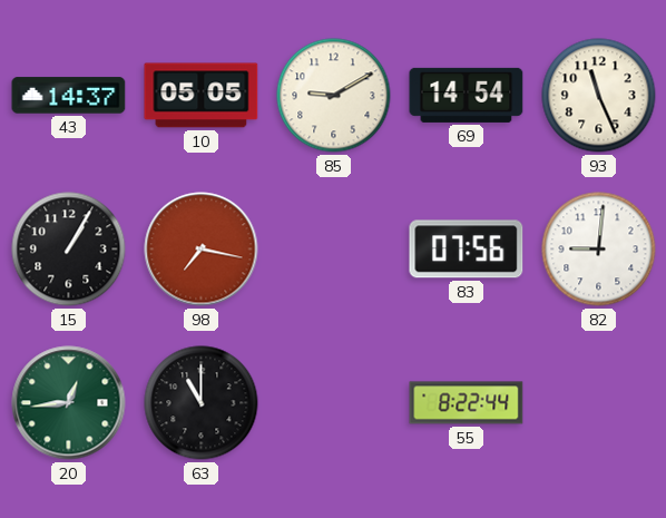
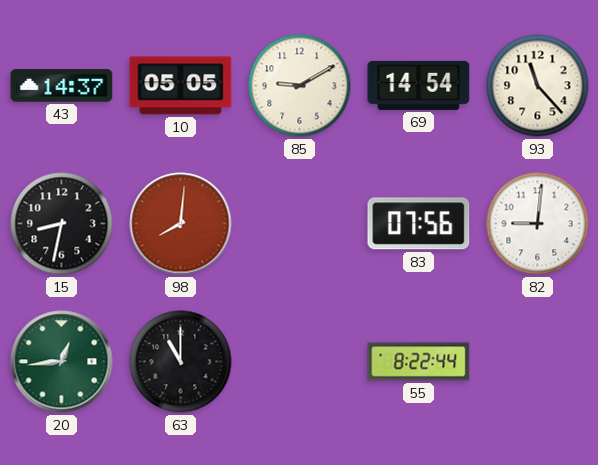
93: 11:26 -> 11:23 (538, 86)
15: 1:05 -> 8:32 (62, 224)
98: 7:17 -> 8:01 (181, 224)
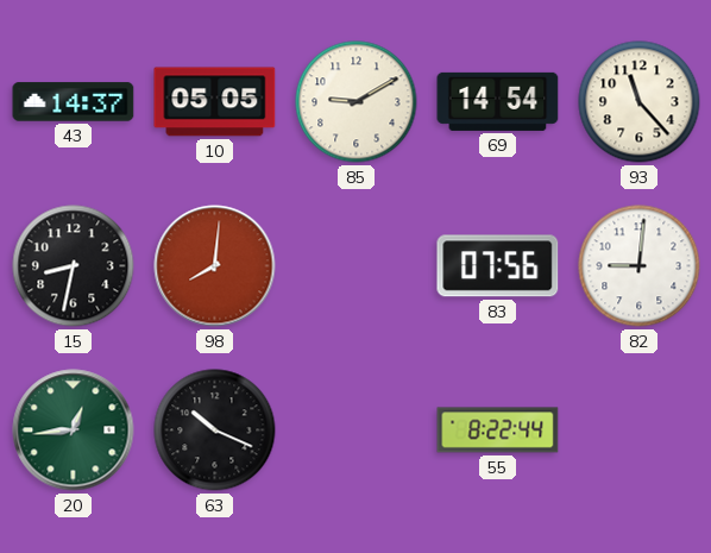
63: 11:00 -> 10:19 (215, 431)
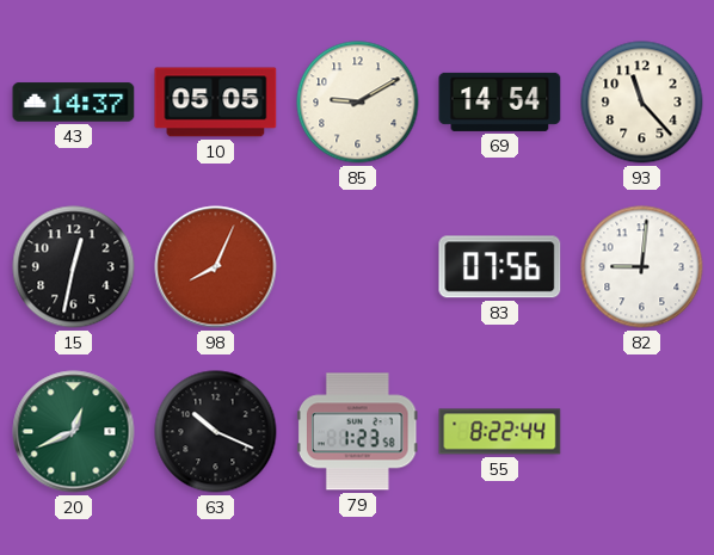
15: 8:32 -> 12:32 (74, 267)
98: 8:01 -> 8:04 (216, 267)
20: 12:44 -> 12:41 (74, 432)
79: none -> 1:23 (358, 432)
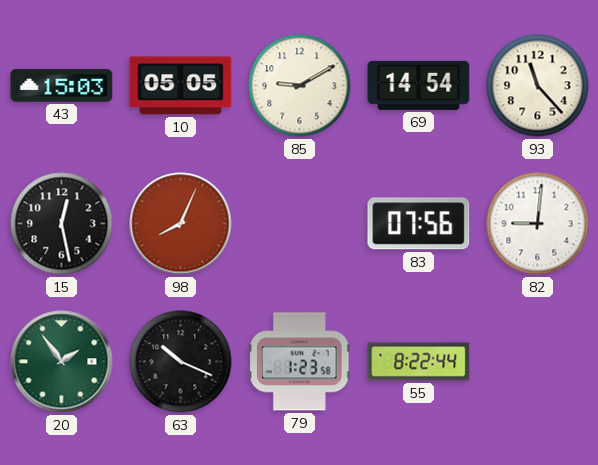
43: 14:37 -> 15:03 (62, 86)
15: 12:32 -> 12:28 (62, 224)
20: 12:41 -> 1:54 (62, 362)
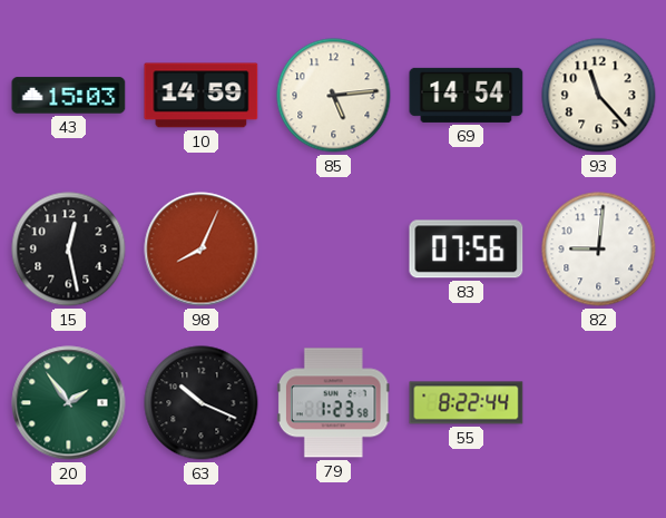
10: 05:05 -> 14:59 (202, 96)
85: 9:10 -> 5:14 (334, 96)
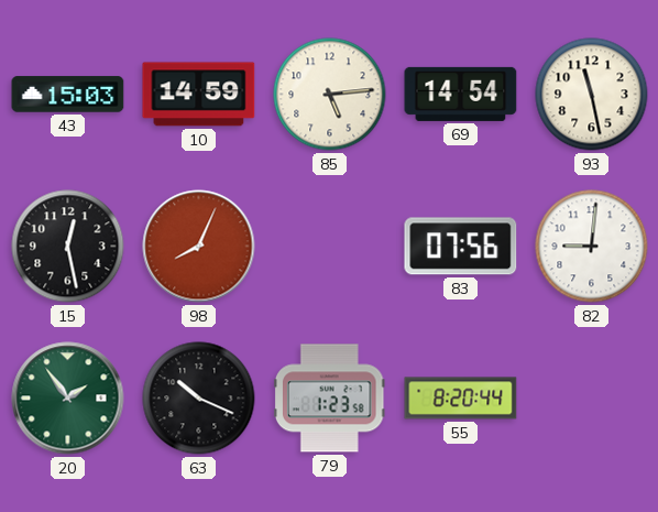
93: 11:23 -> 11:28 (592, 95)
55: 8:22 -> 8:20 (461, 399)
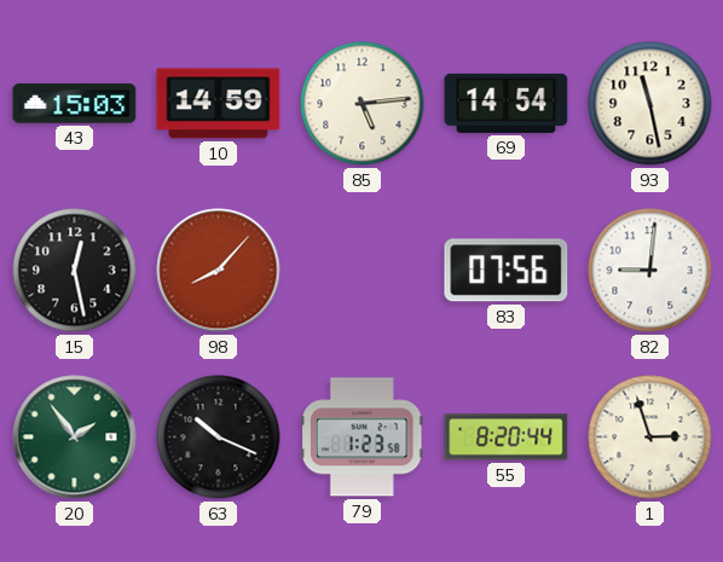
98: 8:04 -> 8:07 (219, 271)
1: none -> 2:57 (650, 438)
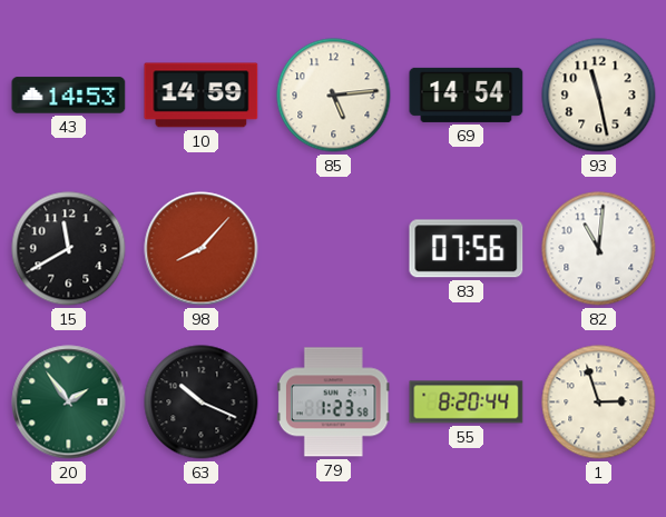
43: 15:03 -> 14:53 (69, 96)
15: 12:28 -> 11:40 (69, 249)
82: 9:01 -> 11:01 (599, 249)
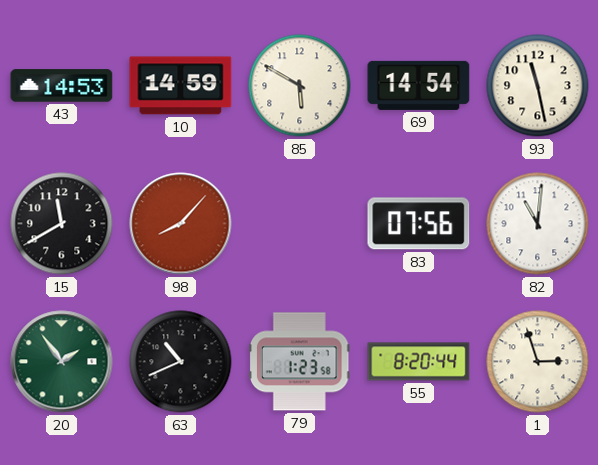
85: 5:14 -> 5:50 (300, 86)
63: 10:19 -> 10:41 (181, 362)
